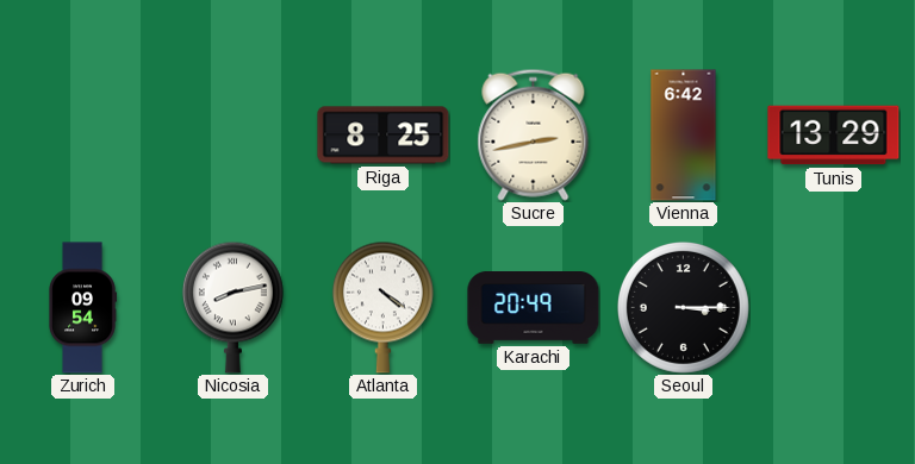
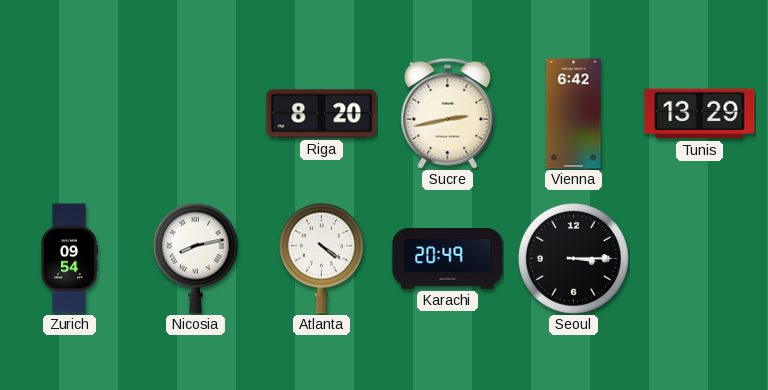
Riga: 8:25 -> 8:20 (322, 114)
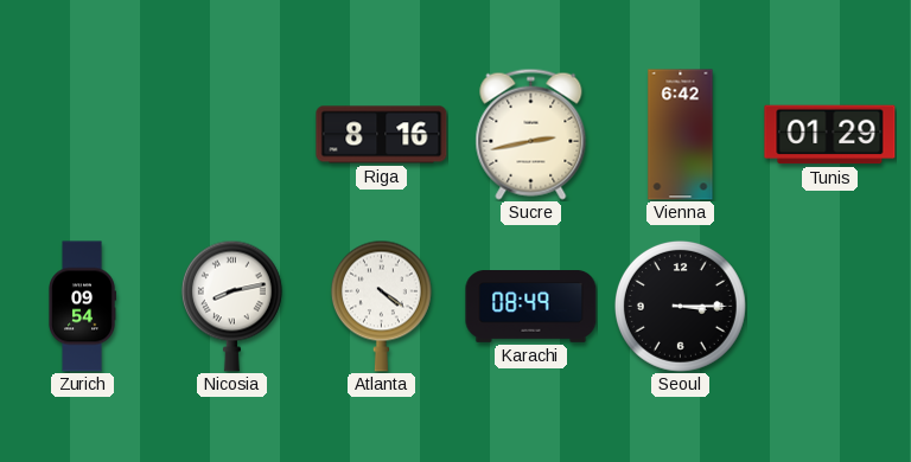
Riga: 8:20 -> 8:16 (382, 135)
Tunis: 13:29 -> 01:29 (830, 135)
Karachi: 20:49 -> 08:49 (531, 307)
